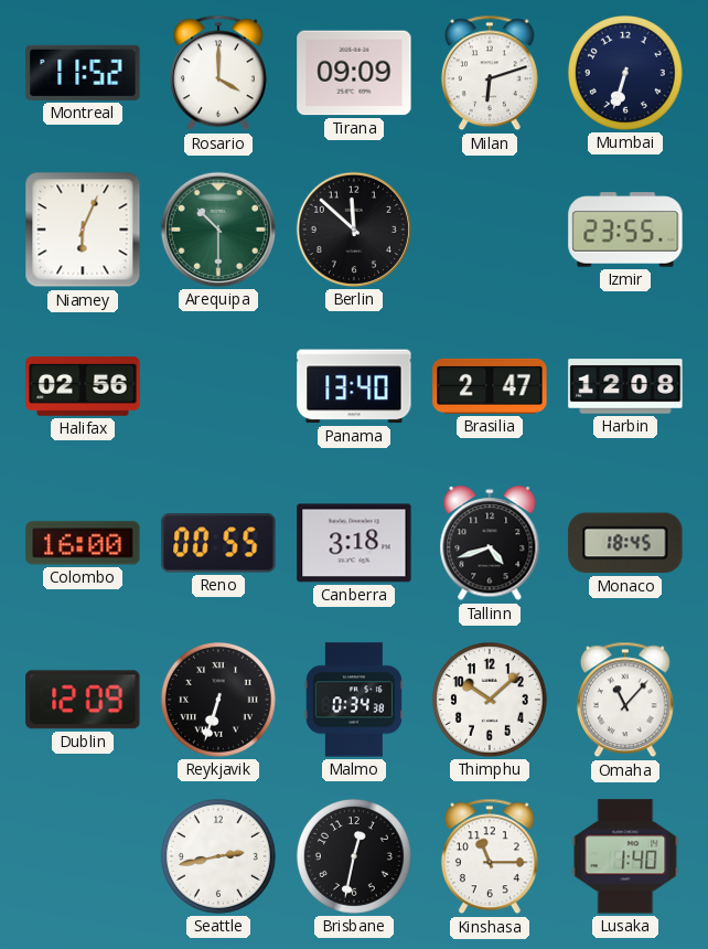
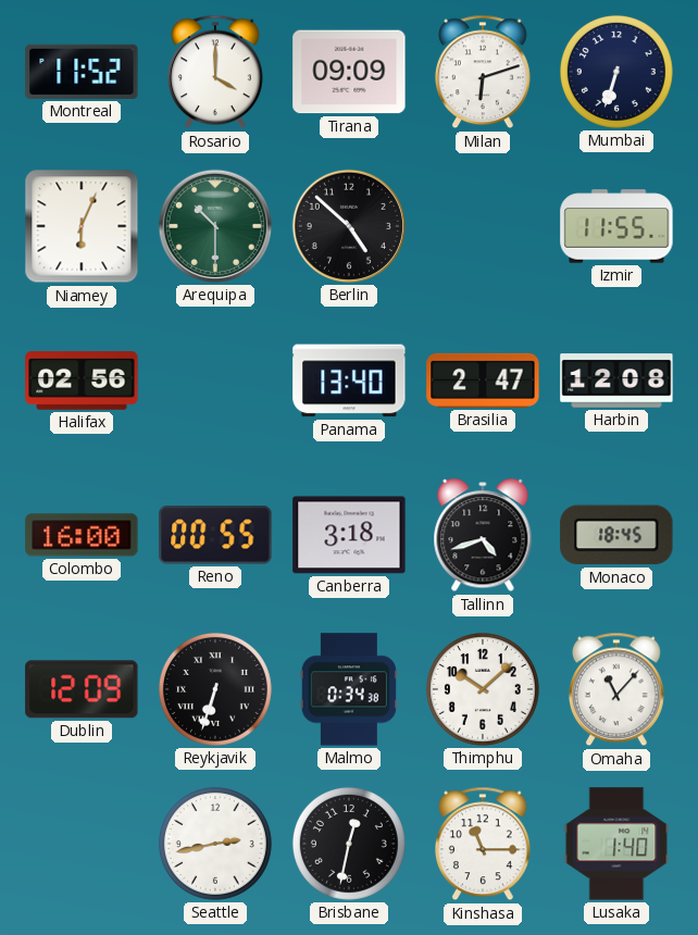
Berlin: 11:52 -> 4:52 (349, 226)
Izmir: 23:55 -> 11:55 (616, 226)
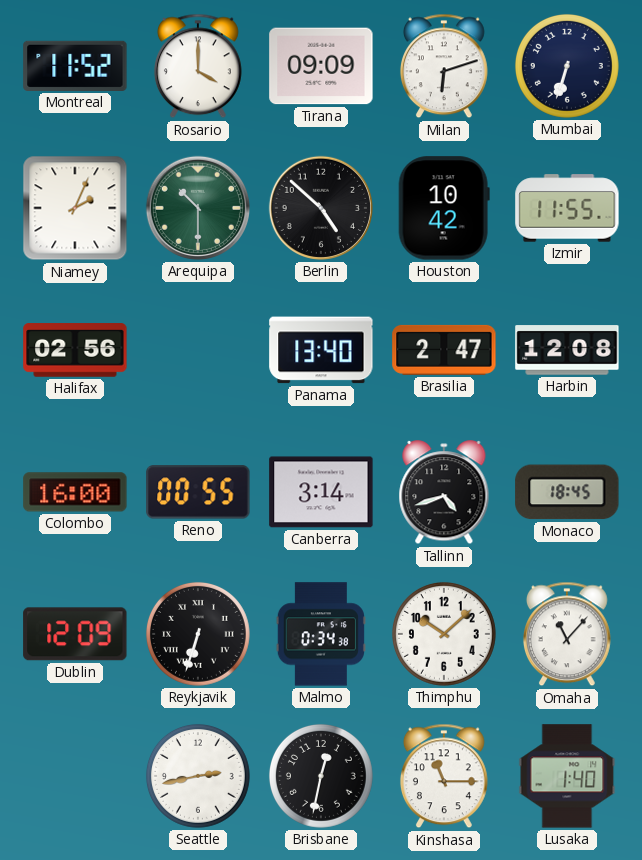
Niamey: 6:04 -> 2:04 (75, 208)
Houston: none -> 10:42 (444, 208)
Canberra: 3:18 -> 3:14 (321, 492)
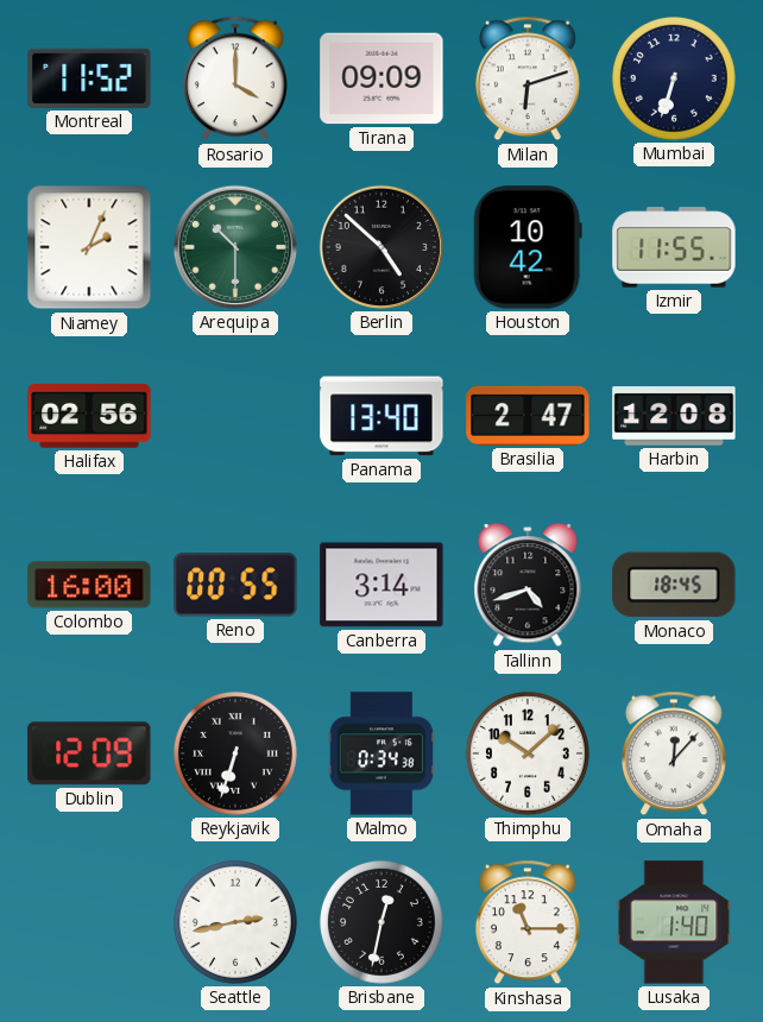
Omaha: 11:07 -> 12:07 (674, 753)
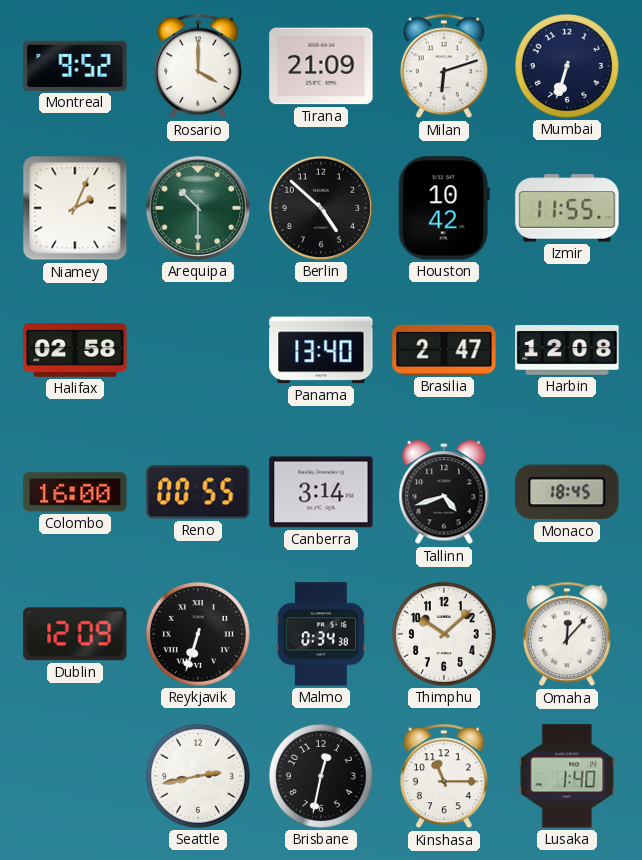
Montreal: 11:52 -> 9:52 (75, 66)
Tirana: 09:09 -> 21:09 (321, 66)
Halifax: 02:56 -> 02:58 (75, 350)
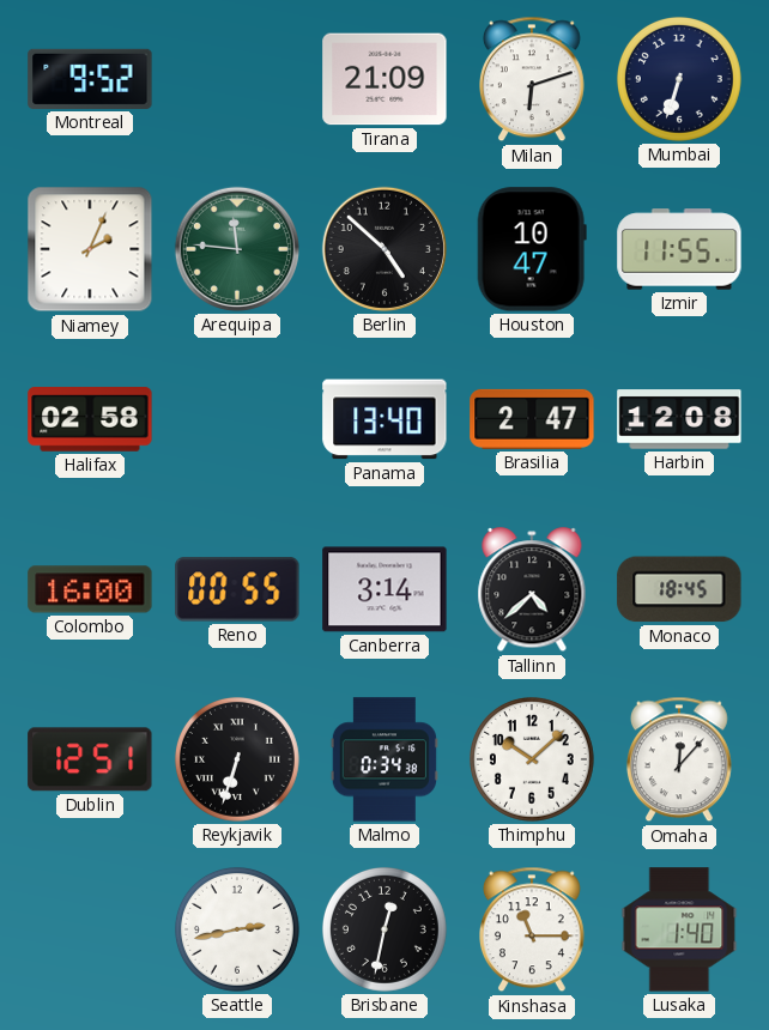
Rosario: 4:00 -> none (198, 66)
Arequipa: 10:30 -> 11:46 (237, 249)
Houston: 10:42 -> 10:47 (532, 249)
Tallinn: 4:42 -> 4:38 (532, 590)
Dublin: 12:09 -> 12:51 (90, 759)
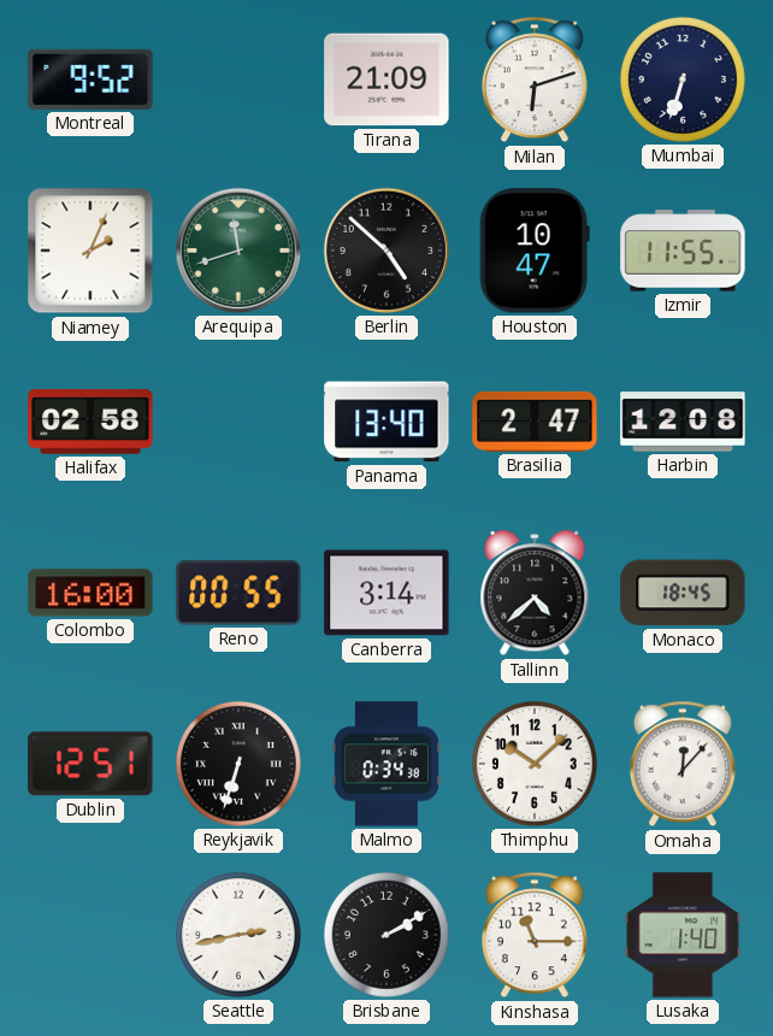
Arequipa: 11:46 -> 11:42 (238, 251)
Brisbane: 12:32 -> 2:10 (386, 935)
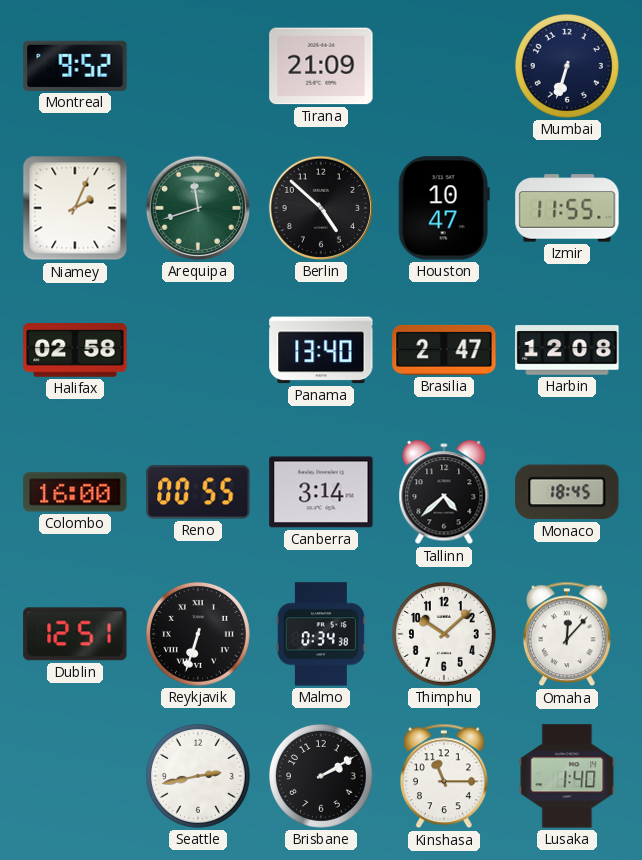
Milan: 6:12 -> none (535, 80)
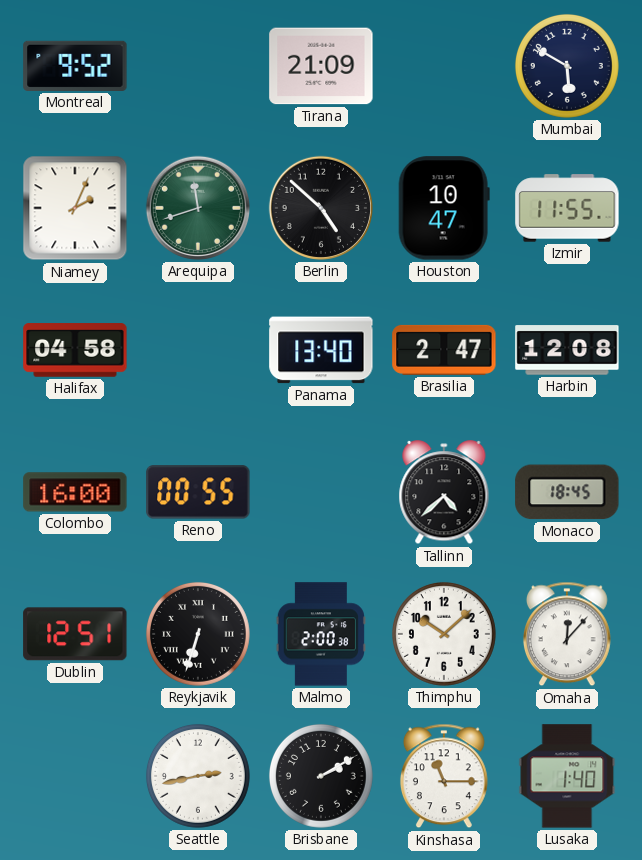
Mumbai: 6:33 -> 5:50 (567, 66)
Halifax: 02:58 -> 04:58 (75, 350)
Canberra: 3:14 -> none (321, 492)
Malmo: 0:34 -> 2:00 (321, 634)
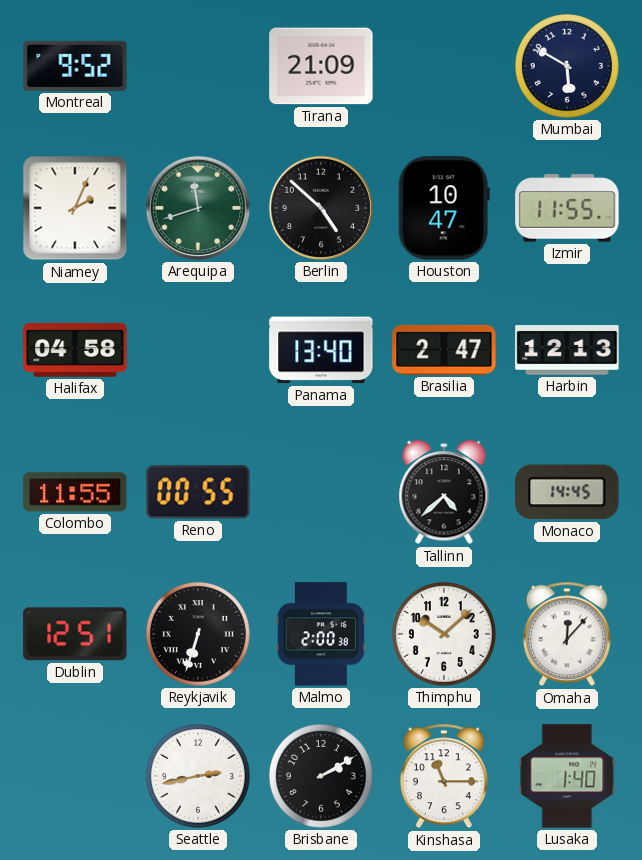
Harbin: 12:08 -> 12:13 (567, 350)
Colombo: 16:00 -> 11:55 (75, 492)
Monaco: 18:45 -> 14:45 (567, 492)
